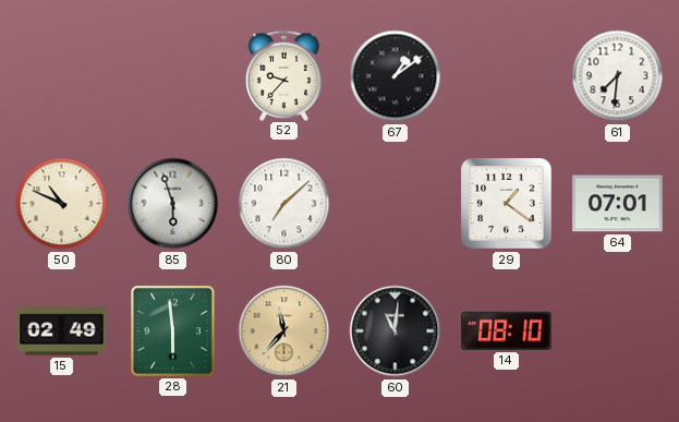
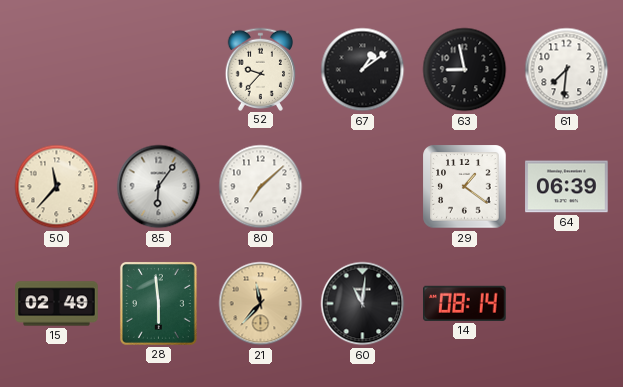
63: none -> 8:58 (465, 70)
50: 10:49 -> 11:37 (57, 187)
85: 5:57 -> 6:06 (159, 187)
64: 07:01 -> 06:39 (567, 187)
14: 08:10 -> 08:14 (465, 303)
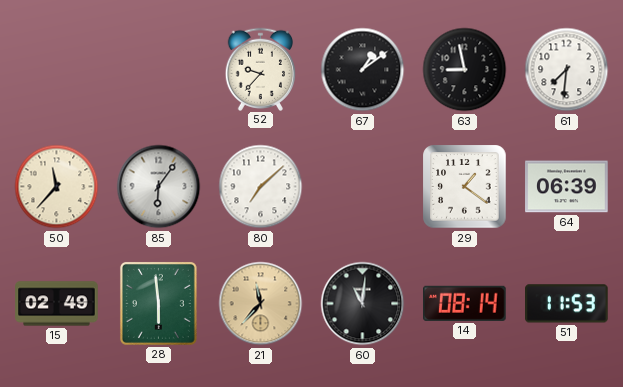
51: none -> 11:53 (567, 304)
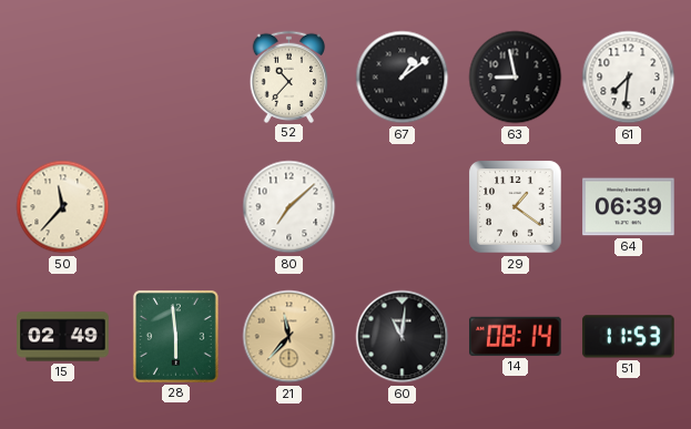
52: 9:37 -> 10:37 (289, 76)
85: 6:06 -> none (159, 187)
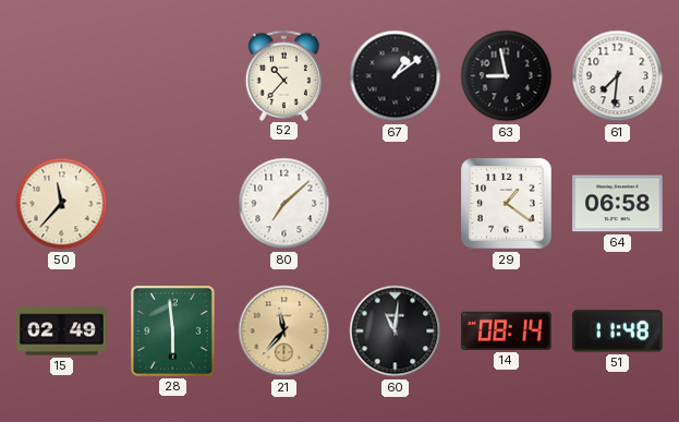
64: 06:39 -> 06:58 (618, 204)
51: 11:53 -> 11:48 (618, 331)
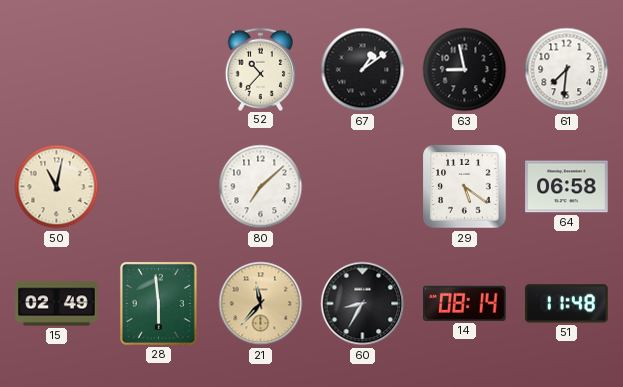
50: 11:37 -> 11:02 (57, 187)
29: 1:21 -> 5:21 (465, 187)
60: 11:01 -> 8:35 (363, 304)
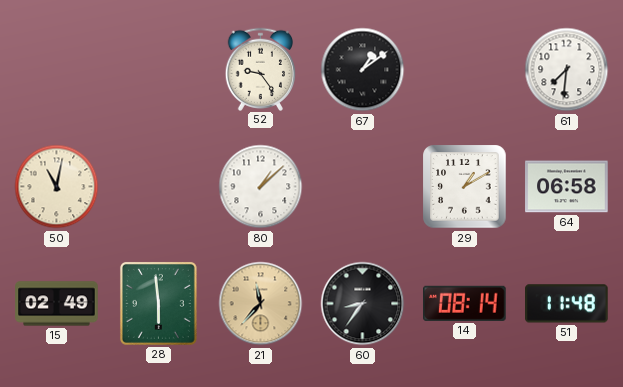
52: 10:37 -> 9:24 (261, 69)
63: 8:58 -> none (465, 70)
80: 7:08 -> 1:08 (261, 187)
29: 5:21 -> 1:10 (465, 187)
60: 8:35 -> 8:36 (363, 304)
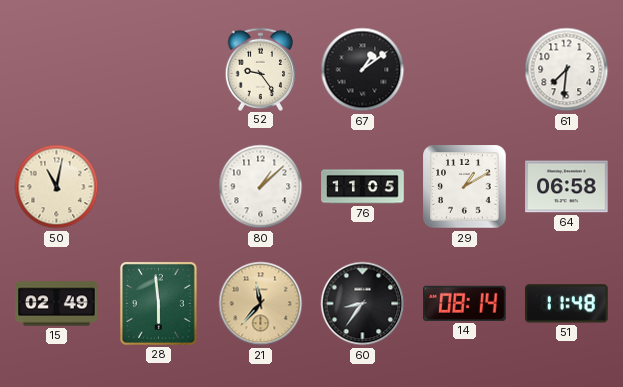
76: none -> 11:05 (363, 187)
